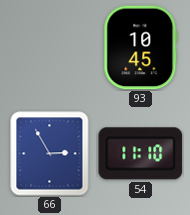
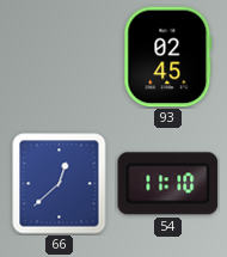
93: 10:45 -> 02:45 (168, 57)
66: 2:55 -> 12:38 (60, 184)
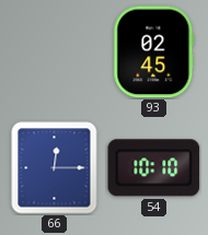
66: 12:38 -> 12:15 (55, 168)
54: 11:10 -> 10:10 (154, 168)
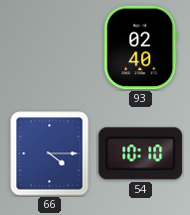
93: 02:45 -> 02:40 (141, 48)
66: 12:15 -> 4:15 (50, 154)
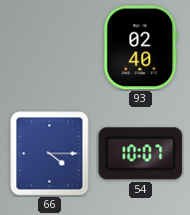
54: 10:10 -> 10:07 (141, 154)
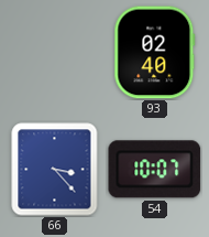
66: 4:15 -> 3:23 (55, 170)
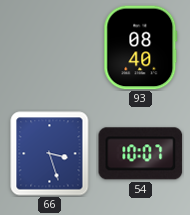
93: 02:40 -> 08:40 (141, 48)
66: 3:23 -> 3:27 (50, 154)
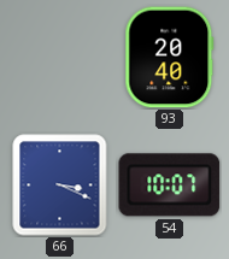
93: 08:40 -> 20:40 (170, 58)
66: 3:27 -> 3:19 (60, 186)
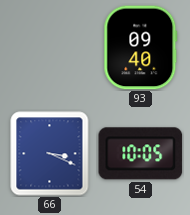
93: 20:40 -> 09:40 (141, 48)
54: 10:07 -> 10:05 (141, 154)
